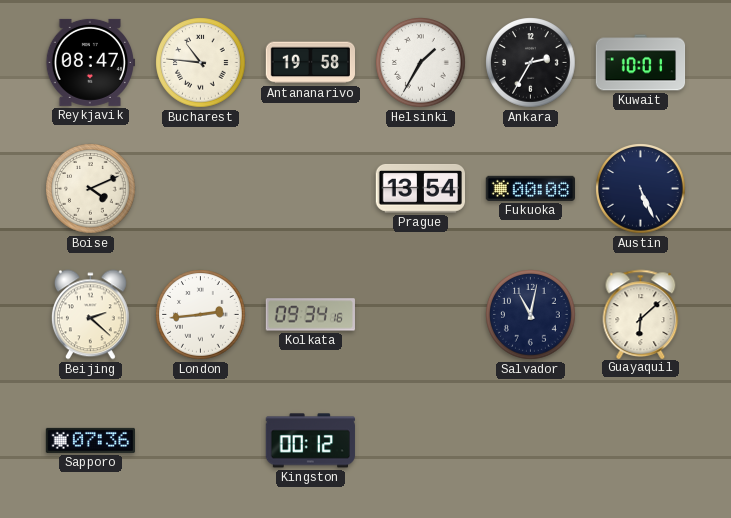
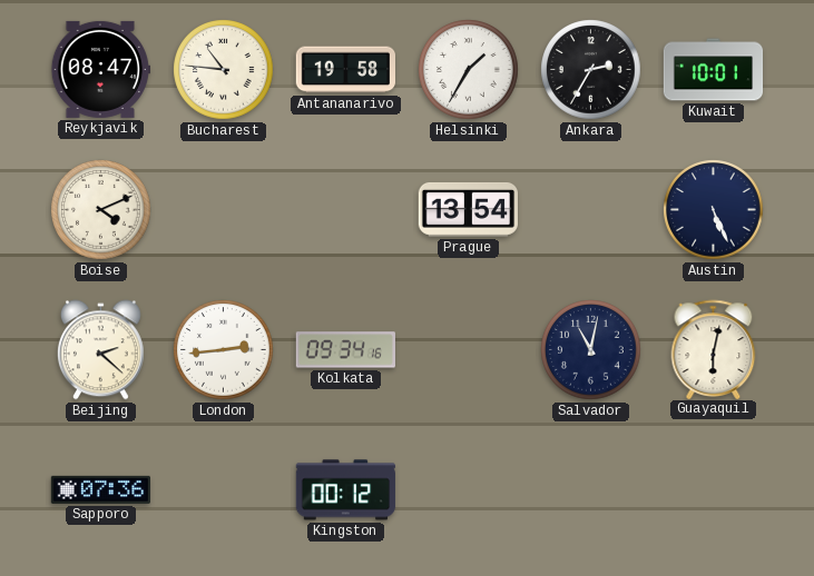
Fukuoka: 00:08 -> none (530, 188)
Guayaquil: 6:08 -> 6:02 (714, 349)
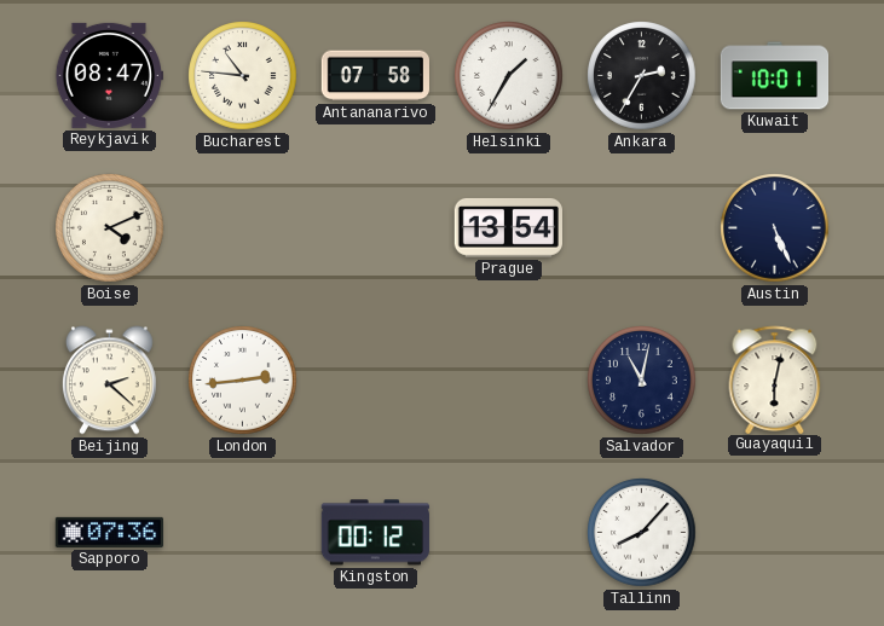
Antananarivo: 19:58 -> 07:58 (375, 76)
Kolkata: 09:34 -> none (345, 350)
Tallinn: none -> 8:07 (642, 533)
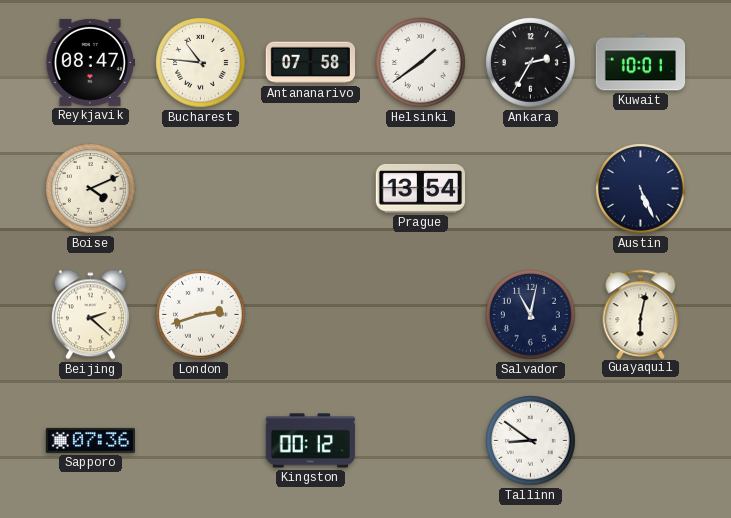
Helsinki: 1:35 -> 1:39 (421, 63)
London: 2:44 -> 2:42 (201, 315)
Tallinn: 8:07 -> 8:51 (531, 441)
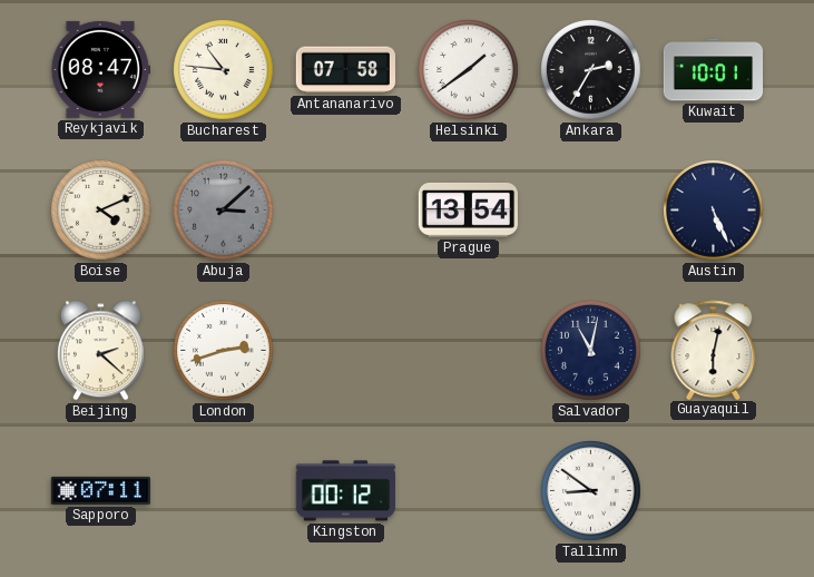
Abuja: none -> 3:08 (224, 211)
Sapporo: 07:36 -> 07:11 (100, 490)
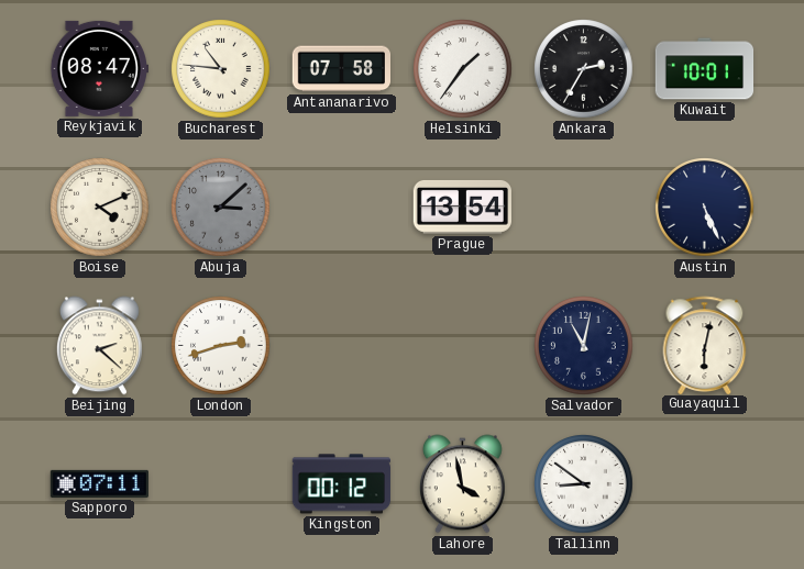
Helsinki: 1:39 -> 1:36 (463, 69)
Lahore: none -> 3:58 (462, 484)
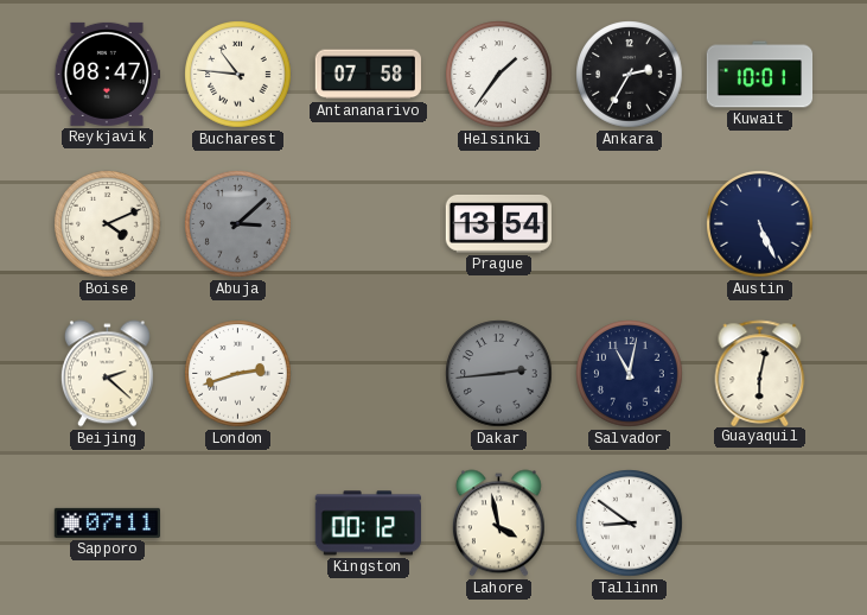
Dakar: none -> 2:44 (499, 374)
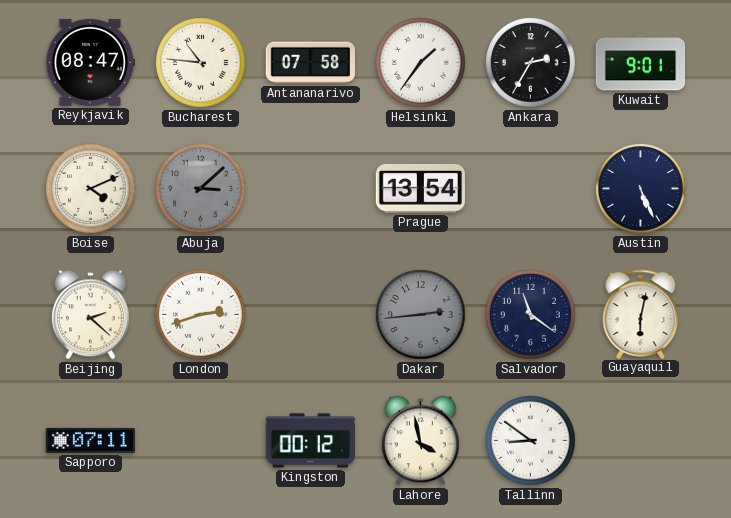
Kuwait: 10:01 -> 9:01 (641, 63)
Salvador: 11:02 -> 11:21 (531, 315)
